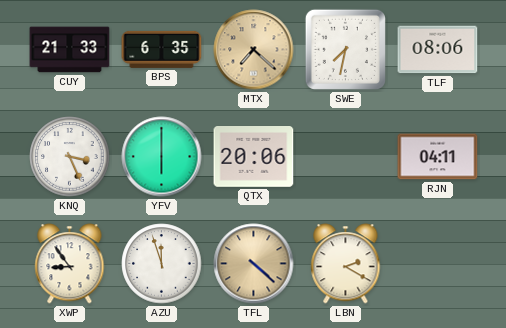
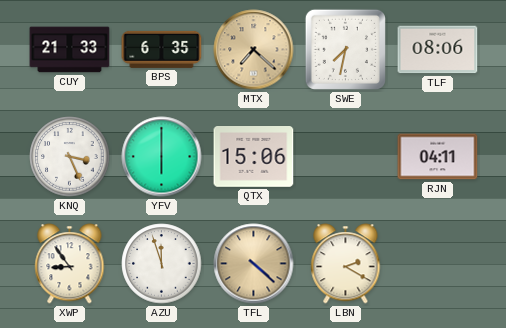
QTX: 20:06 -> 15:06 (254, 157)
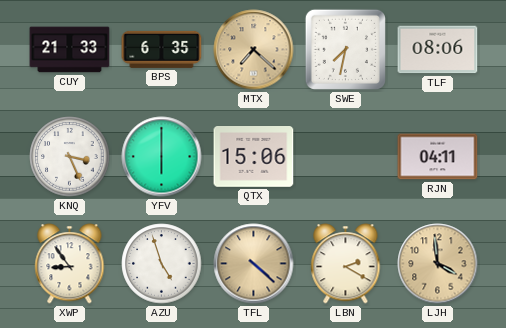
AZU: 11:57 -> 4:57 (162, 264)
LJH: none -> 3:59 (438, 264)
